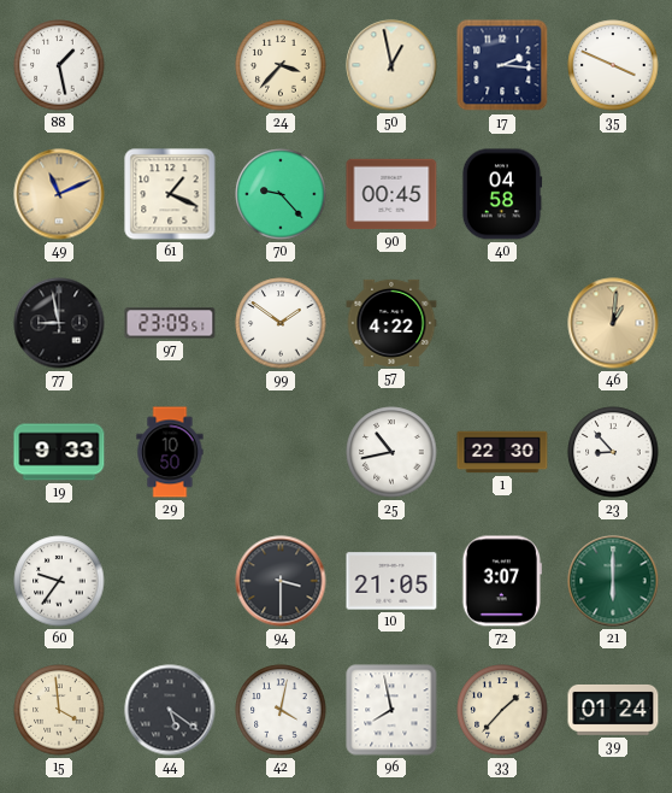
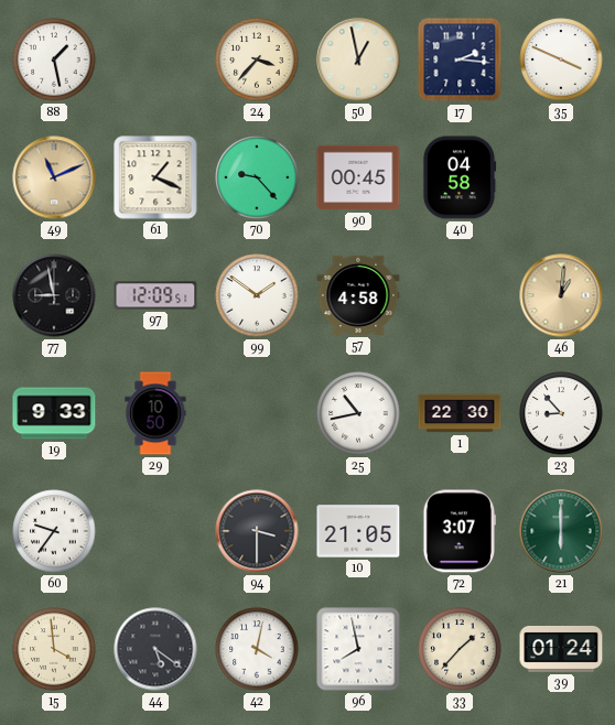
97: 23:09 -> 12:09 (155, 295)
57: 4:22 -> 4:58 (358, 295)
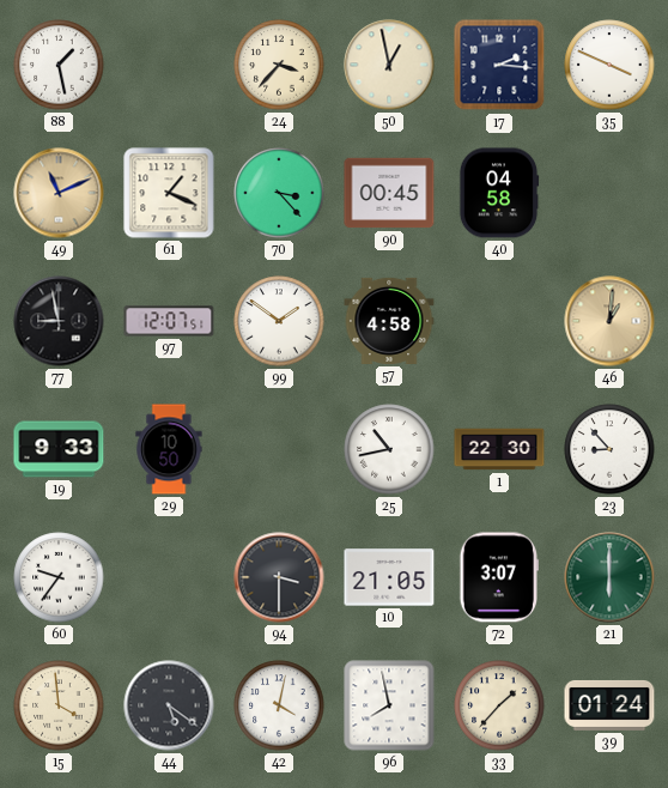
70: 9:23 -> 3:23 (279, 193)
97: 12:09 -> 12:07 (169, 321)
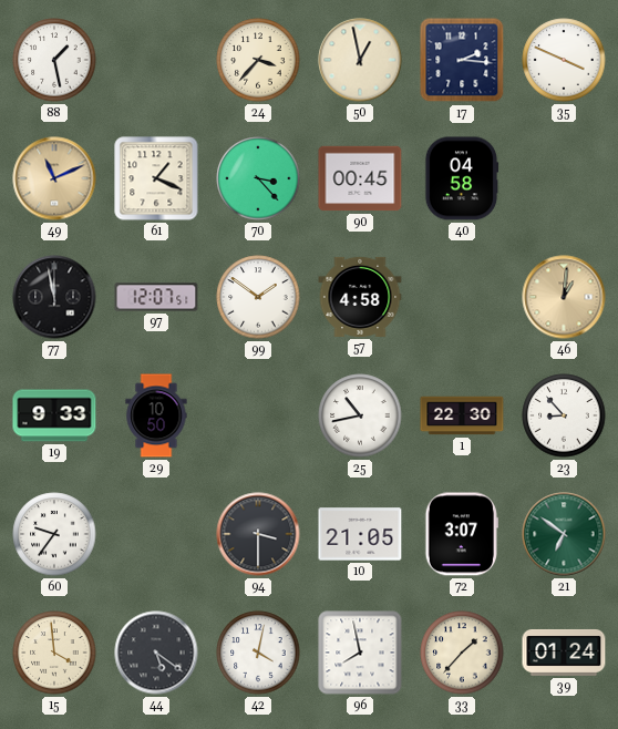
77: 8:58 -> 11:58 (54, 297)
21: 6:00 -> 6:51 (564, 534)
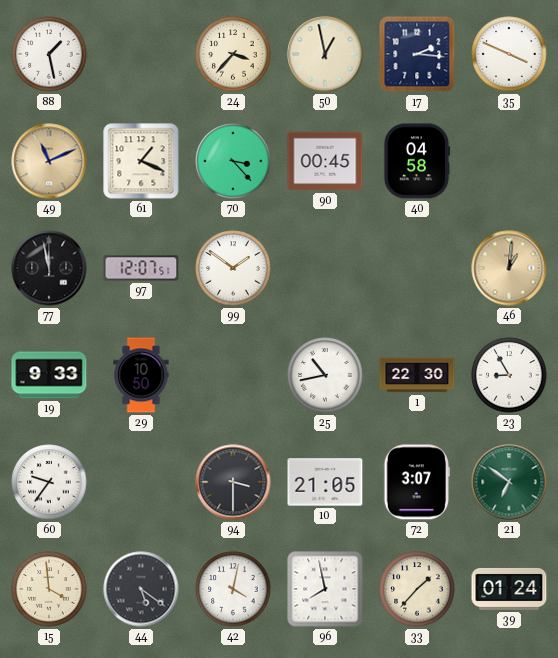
57: 4:58 -> none (360, 297)
23: 8:53 -> 8:55 (509, 375)
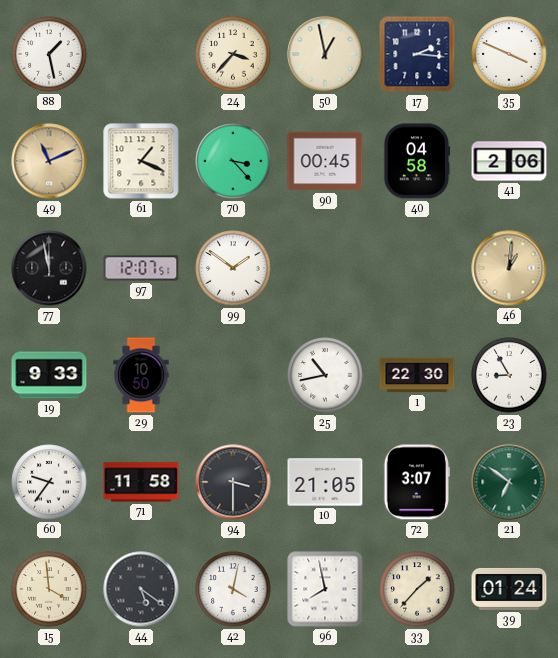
41: none -> 2:06 (509, 161)
71: none -> 11:58 (141, 482)
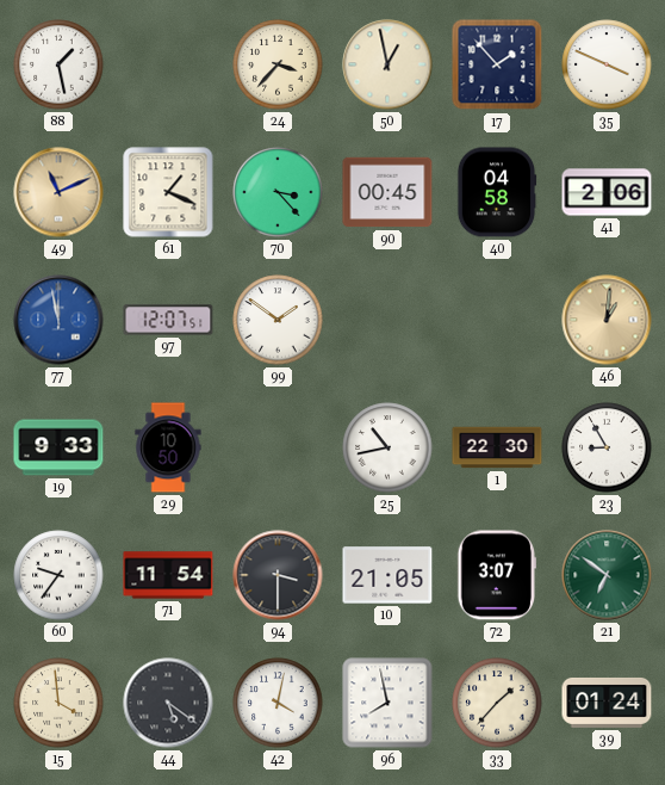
17: 2:16 -> 1:53 (497, 64)
77 dial: black -> blue (58, 320)
71: 11:58 -> 11:54 (168, 575)
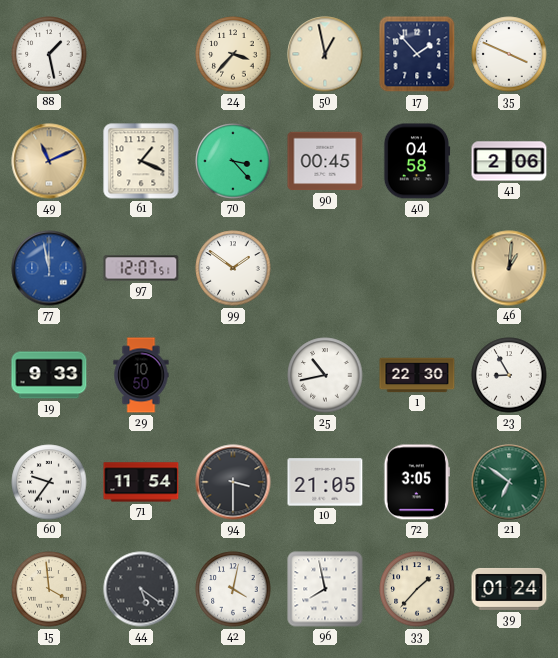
72: 3:07 -> 3:05 (416, 482)
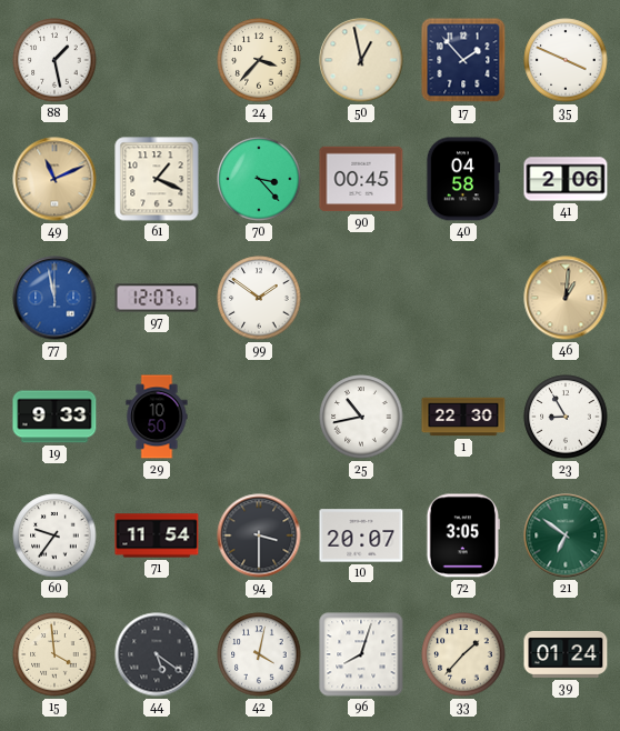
10: 21:05 -> 20:07 (361, 535)
96: 7:58 -> 8:03 (361, 654)
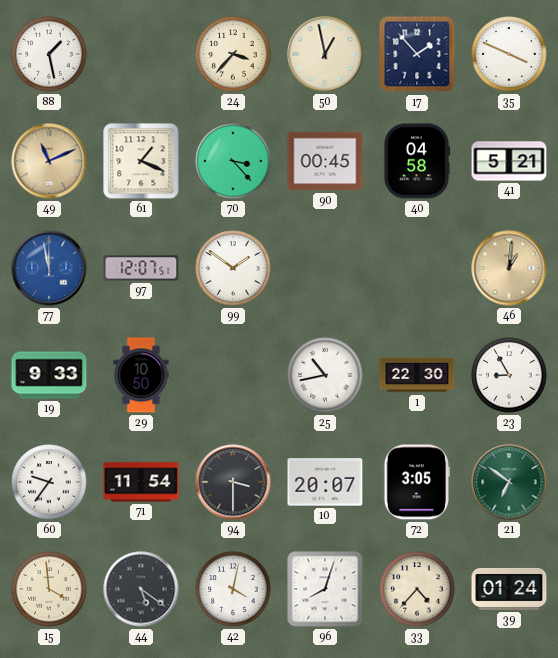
41: 2:06 -> 5:21 (509, 161)
33: 1:37 -> 4:37 (417, 589)
